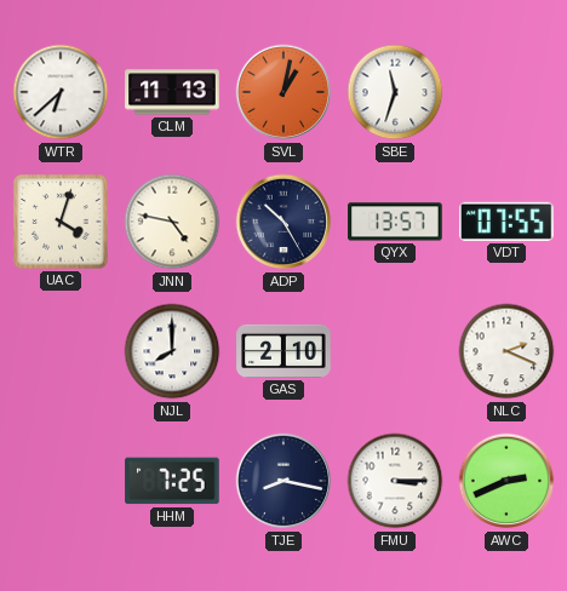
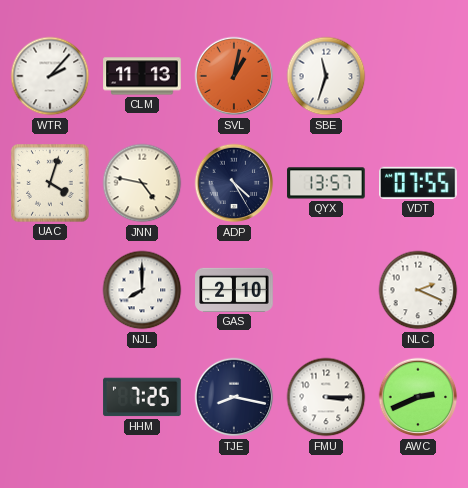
WTR: 6:38 -> 2:07 (50, 76)
ADP: 10:25 -> 4:25 (234, 183)
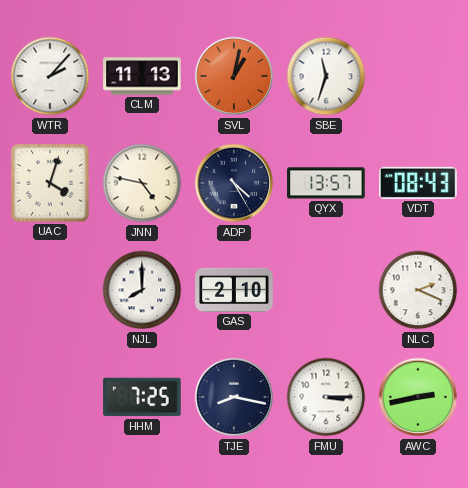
VDT: 07:55 -> 08:43 (418, 183)
AWC: 2:41 -> 2:43 (418, 397)
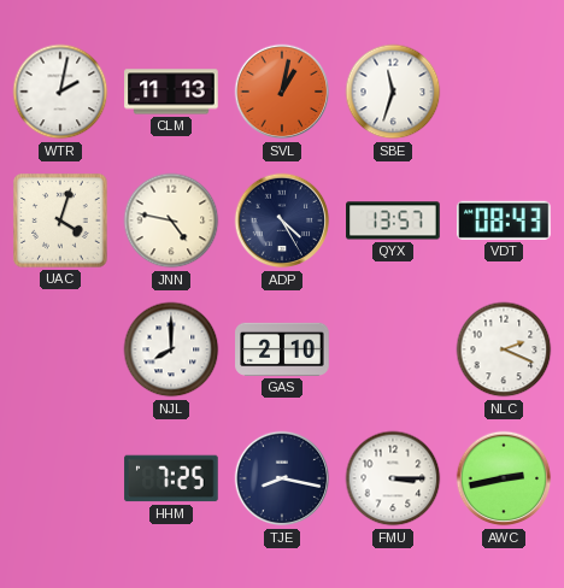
WTR: 2:07 -> 2:02 (60, 92)
